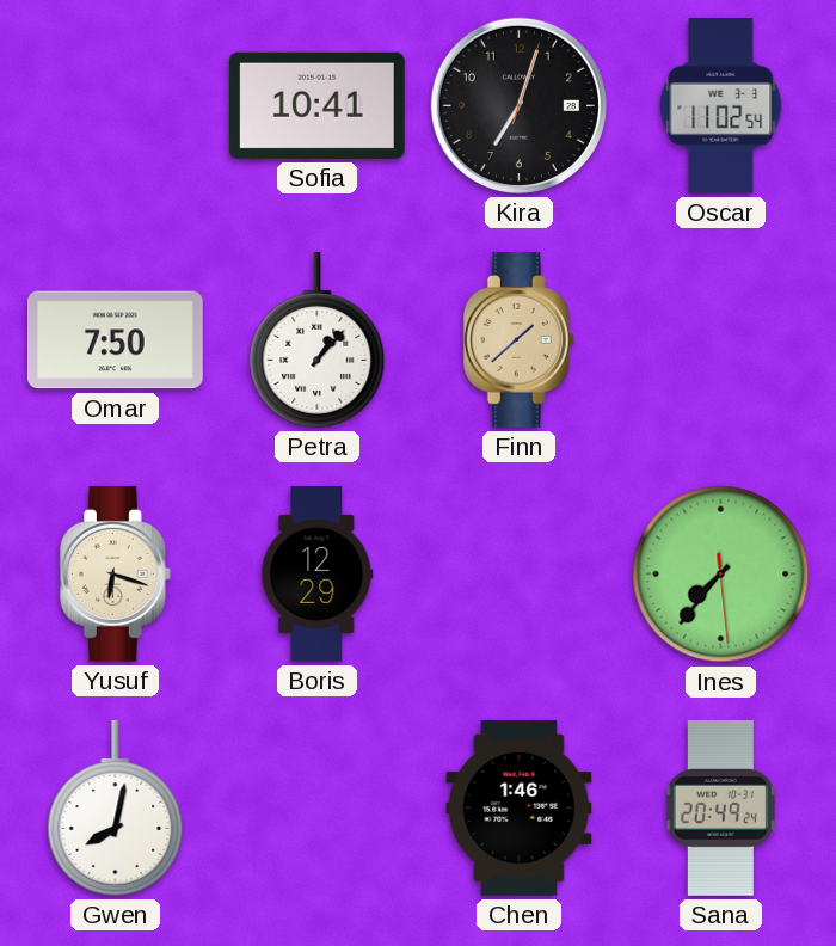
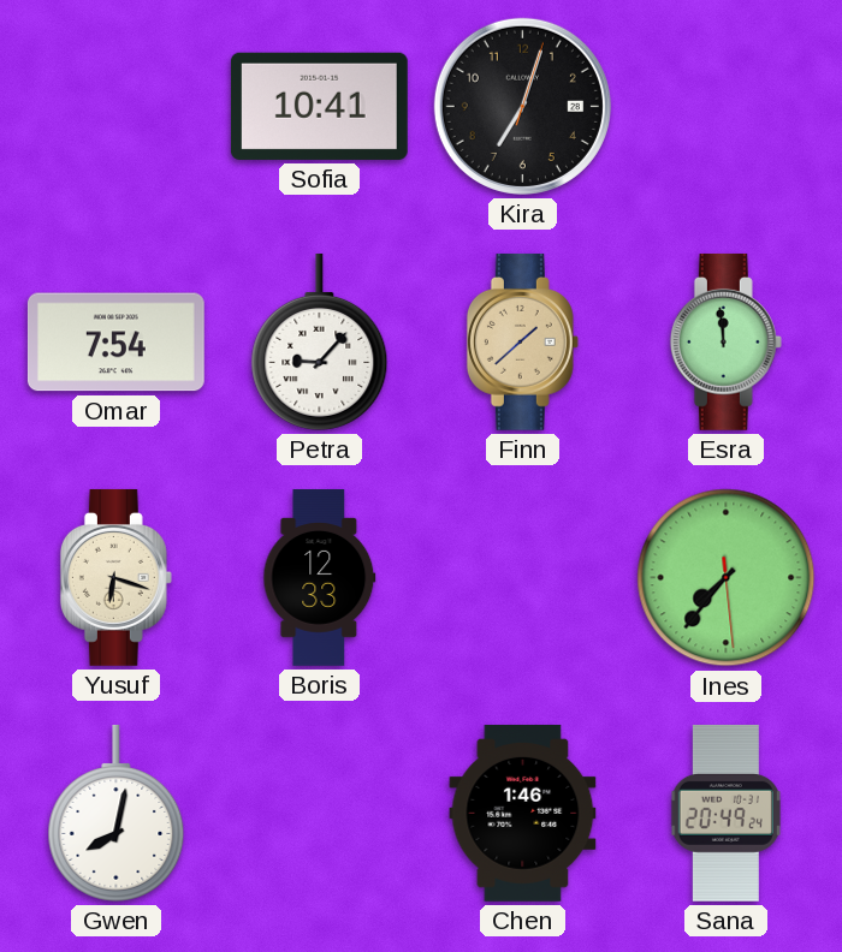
Oscar: 11:02 -> none (721, 105)
Omar: 7:50 -> 7:54 (115, 343)
Petra: 1:07 -> 9:07 (320, 341)
Esra: none -> 11:59 (725, 341)
Boris: 12:29 -> 12:33 (320, 578)
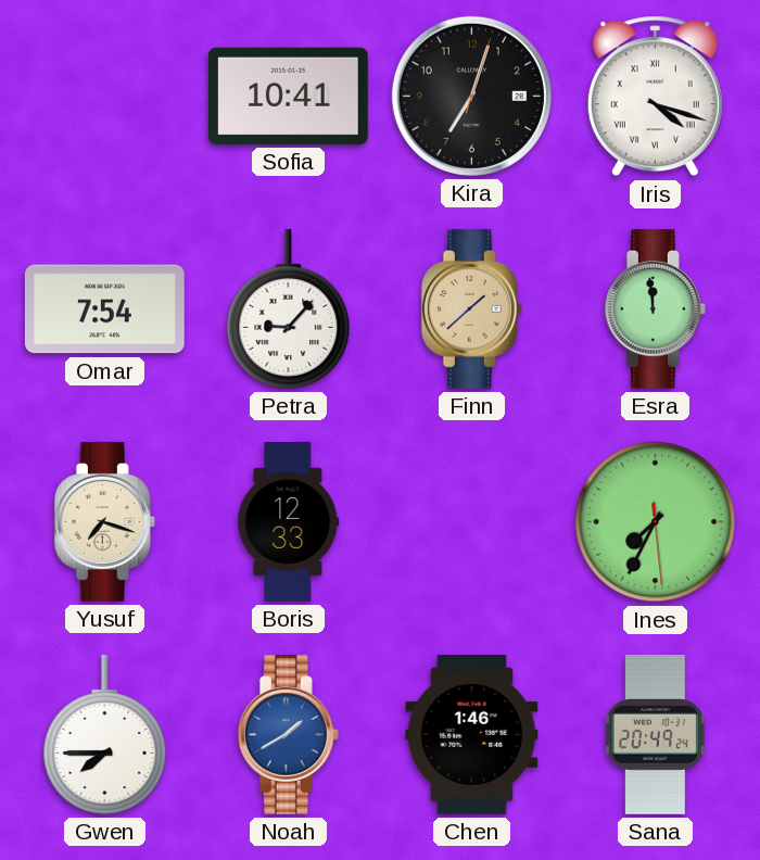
Iris: none -> 4:18 (655, 97)
Yusuf: 6:18 -> 7:18 (104, 521)
Ines: 7:36 -> 7:34 (656, 522)
Gwen: 8:02 -> 7:45 (105, 734)
Noah: none -> 1:40 (288, 734)
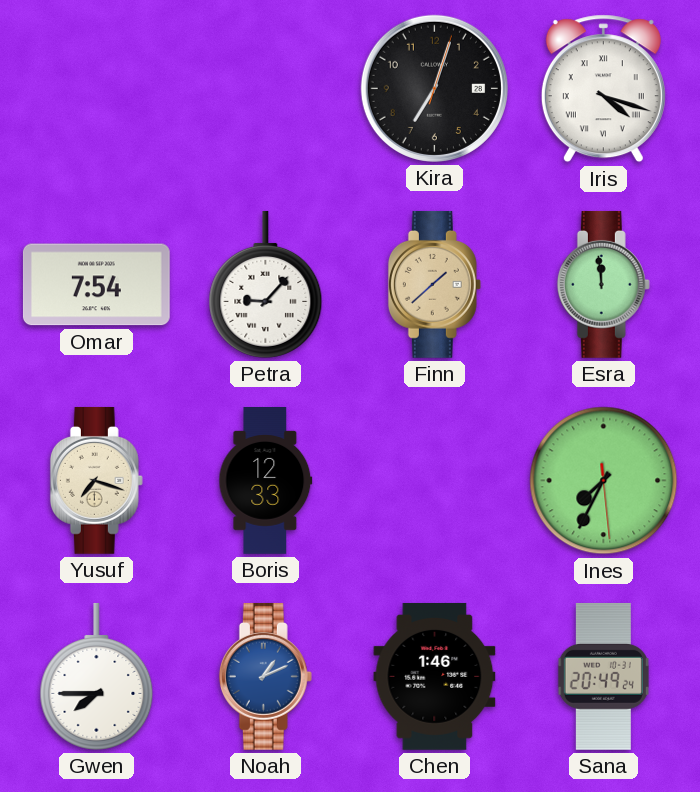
Sofia: 10:41 -> none (288, 96)
Noah: 1:40 -> 1:11 (265, 676)
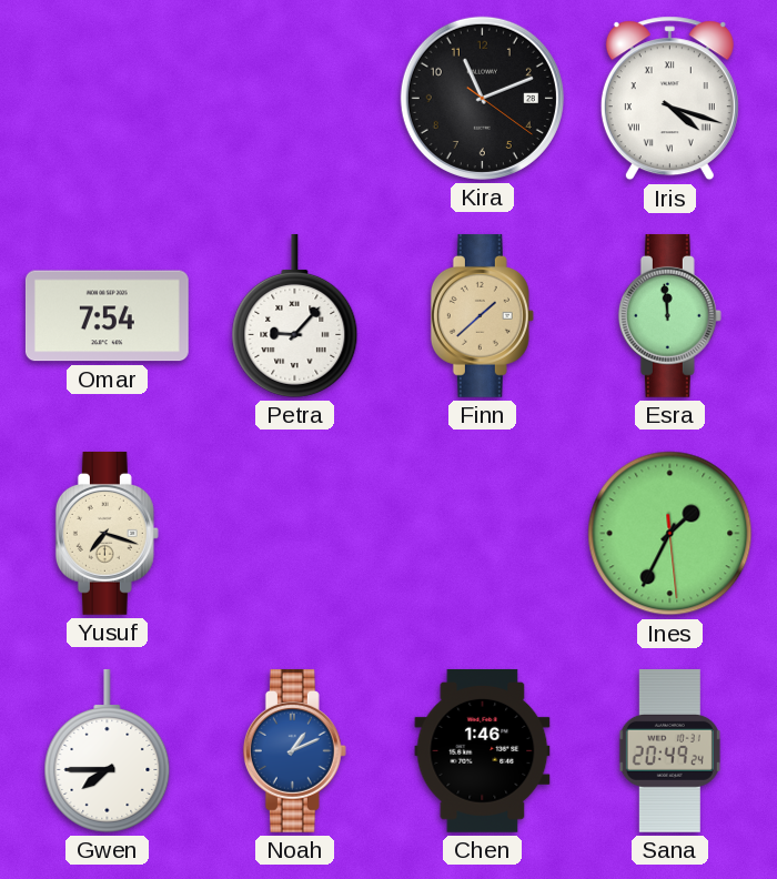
Kira: 7:03 -> 11:11 (482, 98)
Boris: 12:33 -> none (266, 481)
Ines: 7:34 -> 1:34 (670, 534)
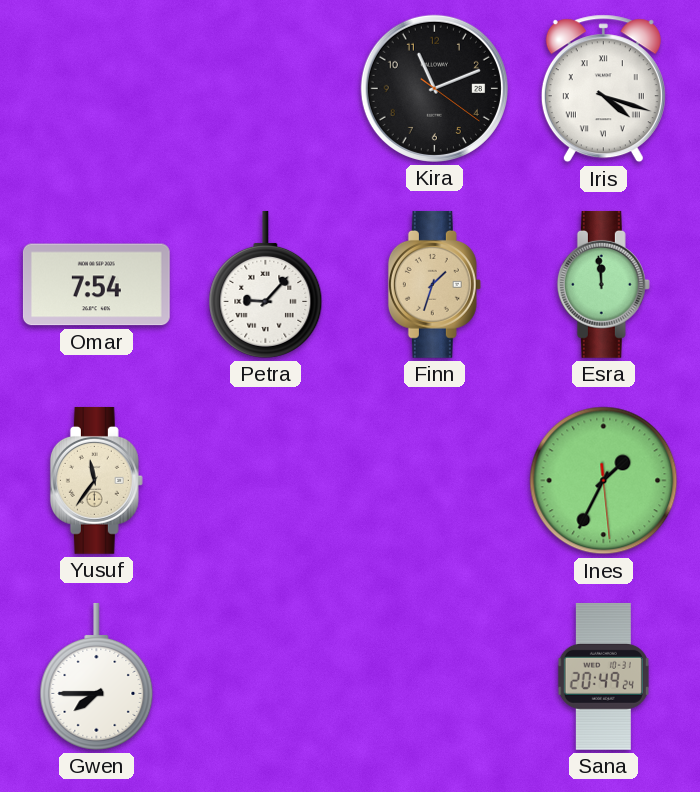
Finn: 1:38 -> 1:33 (434, 284)
Yusuf: 7:18 -> 11:36 (96, 480)
Noah: 1:11 -> none (294, 750)
Chen: 1:46 -> none (483, 750)
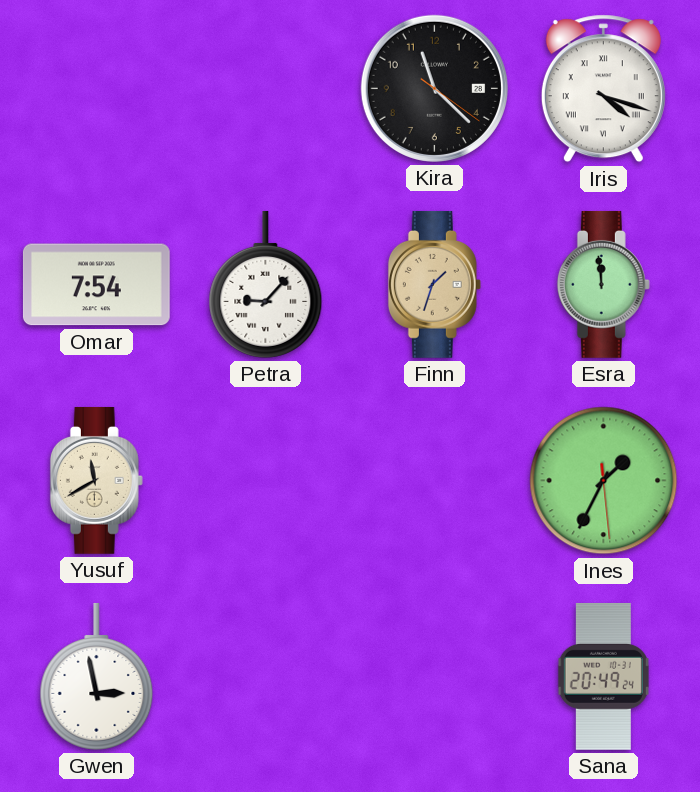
Kira: 11:11 -> 11:22 (434, 88)
Yusuf: 11:36 -> 11:40 (96, 480)
Gwen: 7:45 -> 2:58 (97, 676)
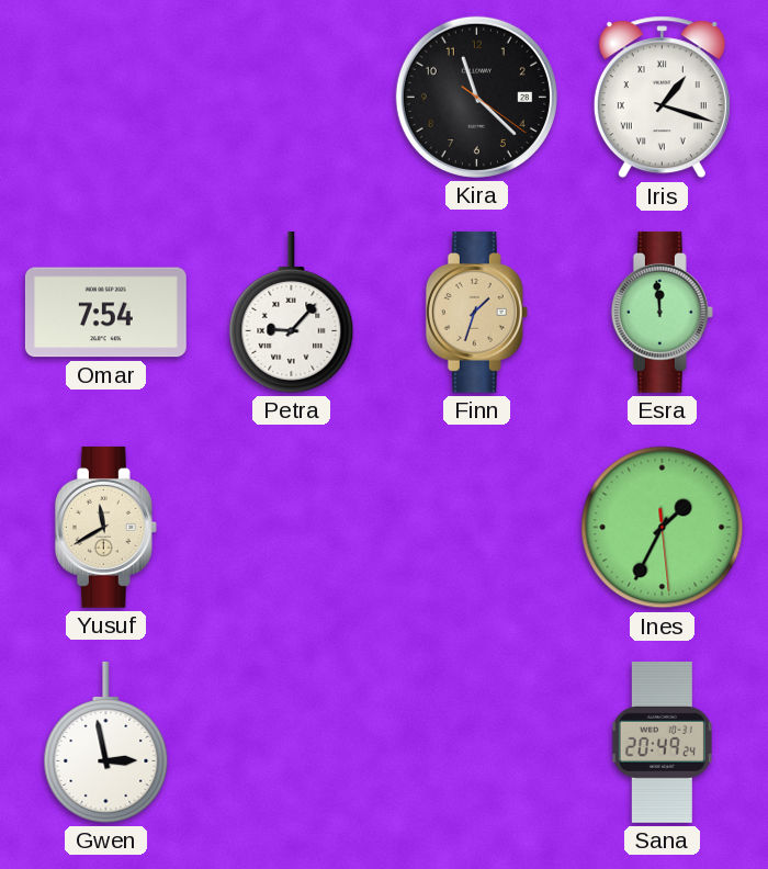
Iris: 4:18 -> 1:18 (662, 98)
